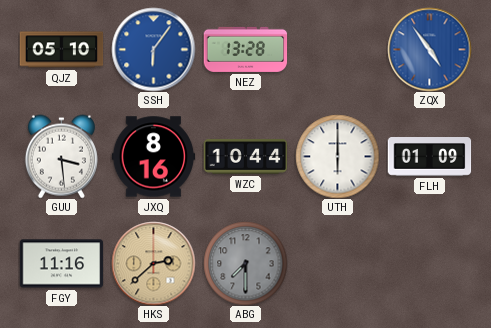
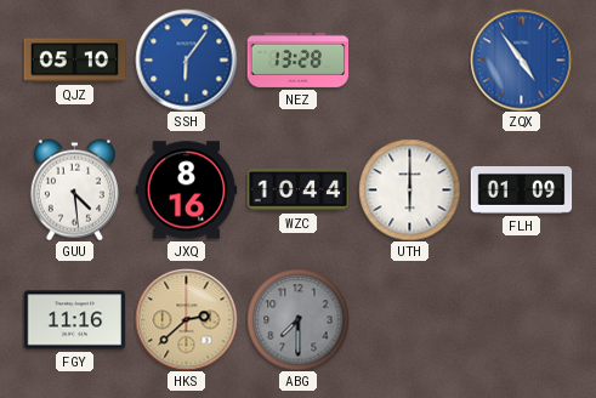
GUU: 3:29 -> 4:29 (74, 189)
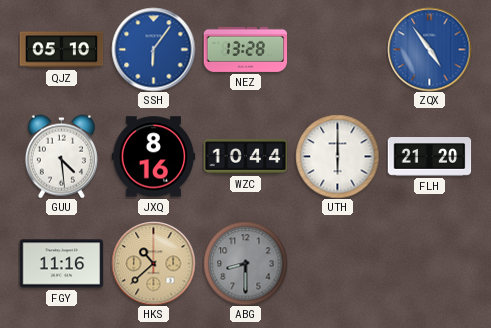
FLH: 01:09 -> 21:20 (429, 157)
HKS: 2:38 -> 10:38 (153, 263)
ABG: 7:30 -> 8:30 (245, 263)
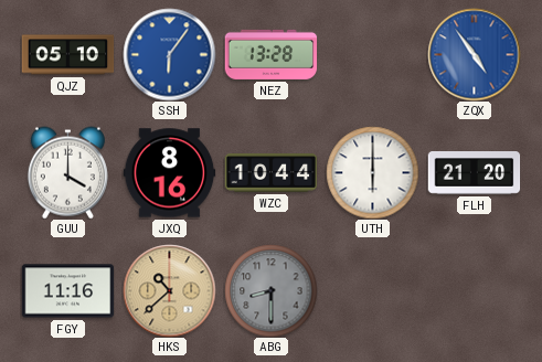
GUU: 4:29 -> 4:00 (67, 172)
